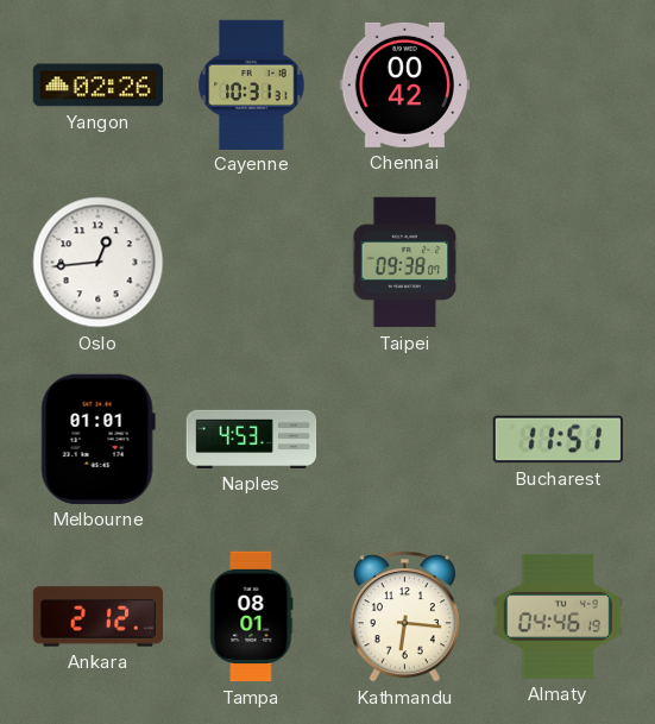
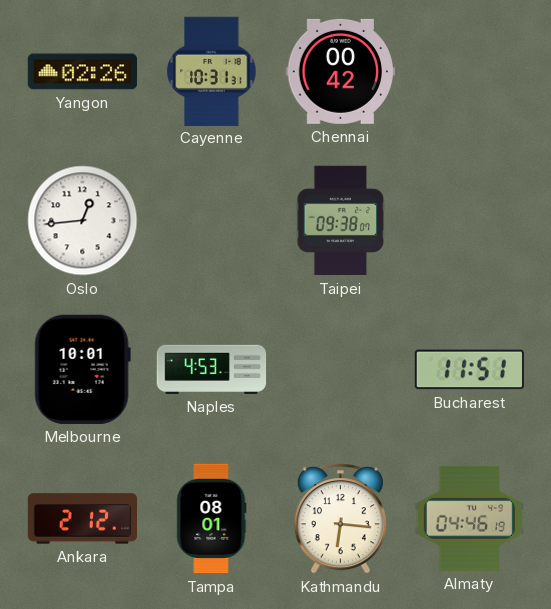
Melbourne: 01:01 -> 10:01 (82, 369)
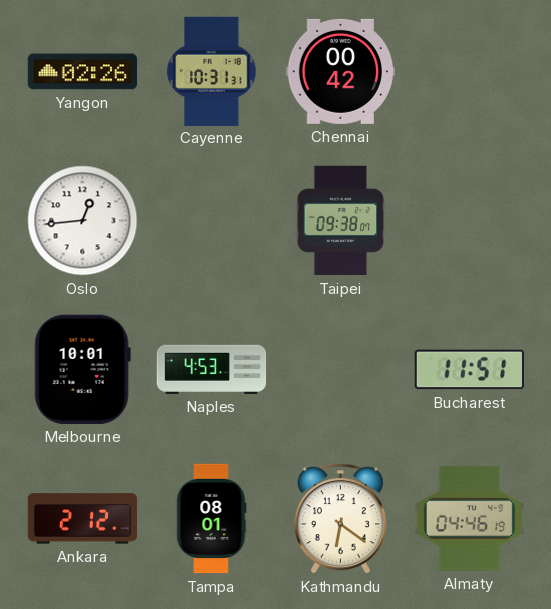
Kathmandu: 6:16 -> 6:21 (340, 519)
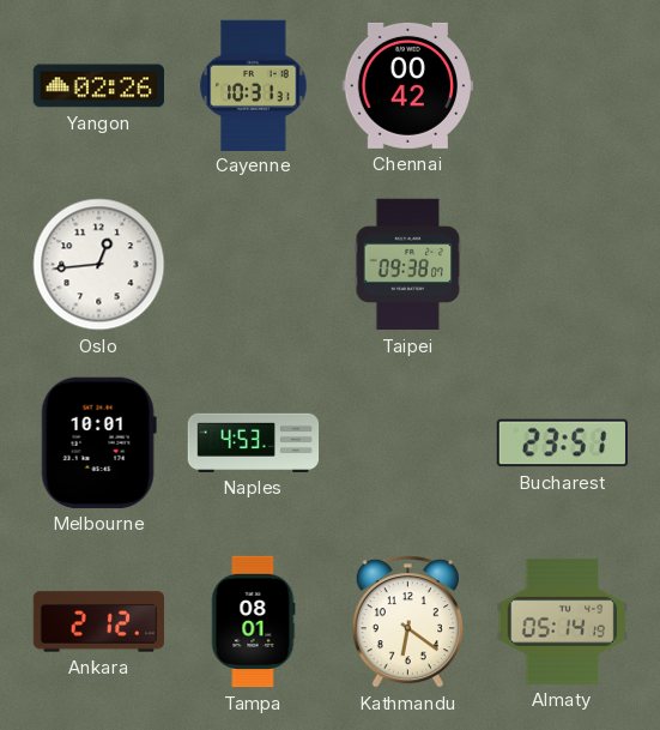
Bucharest: 11:51 -> 23:51 (562, 444)
Almaty: 04:46 -> 05:14 (562, 621)
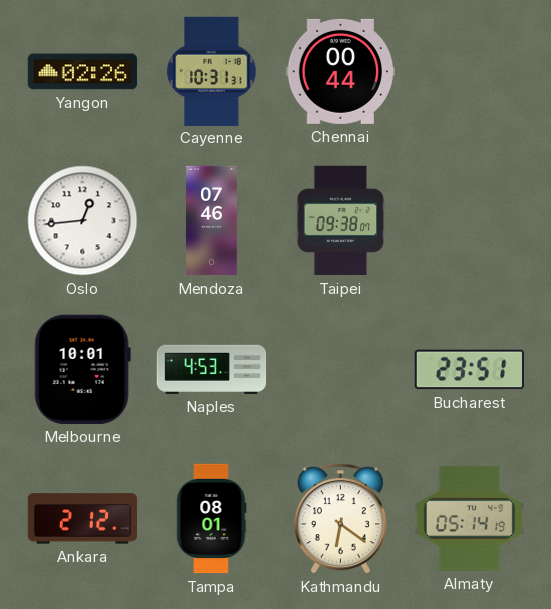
Chennai: 00:42 -> 00:44 (340, 71)
Mendoza: none -> 07:46 (212, 221)
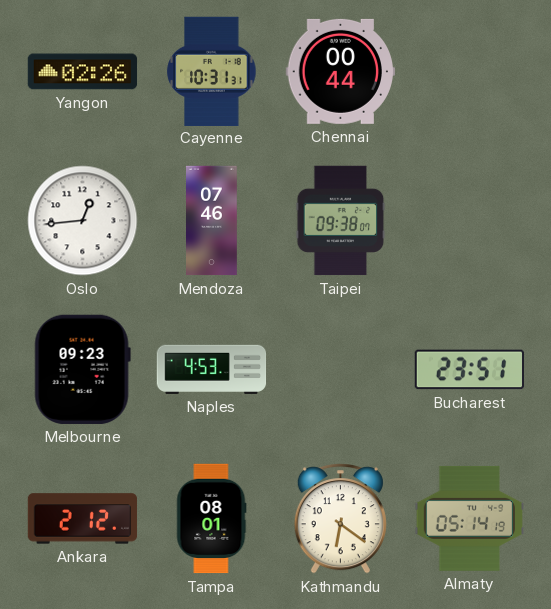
Melbourne: 10:01 -> 09:23 (82, 369)
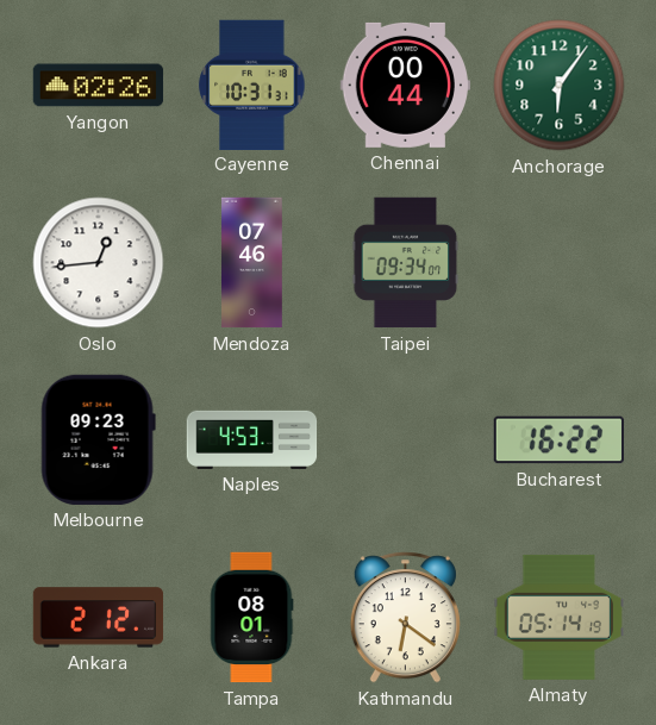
Anchorage: none -> 6:06 (560, 86)
Taipei: 09:38 -> 09:34 (406, 263)
Bucharest: 23:51 -> 16:22 (558, 440)
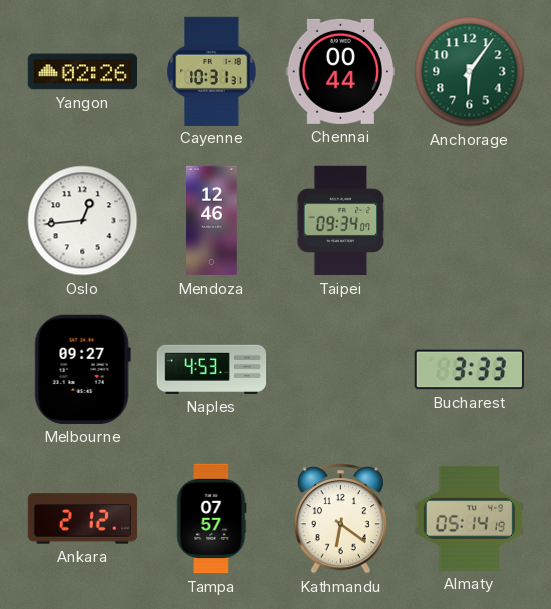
Mendoza: 07:46 -> 12:46 (212, 221)
Melbourne: 09:23 -> 09:27 (82, 369)
Bucharest: 16:22 -> 3:33 (469, 370)
Tampa: 08:01 -> 07:57 (211, 519)
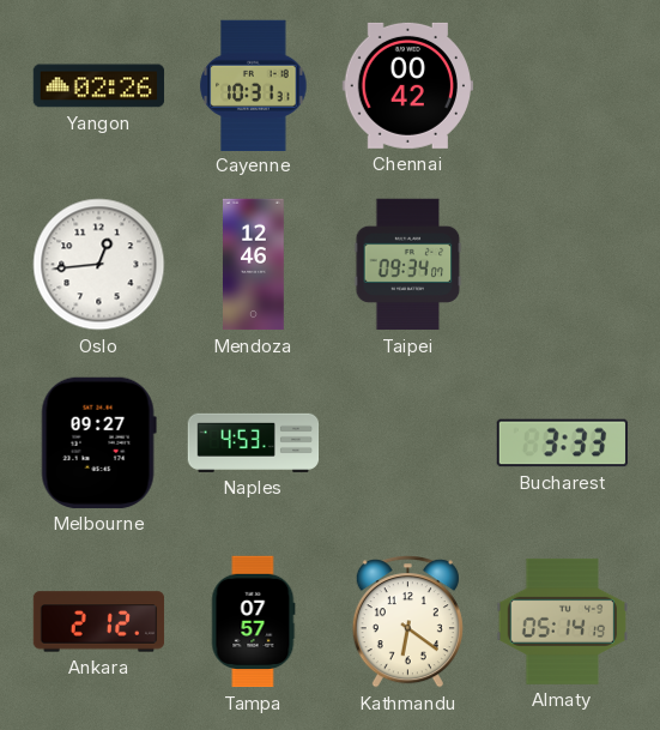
Chennai: 00:44 -> 00:42 (407, 85)
Anchorage: 6:06 -> none (470, 72)
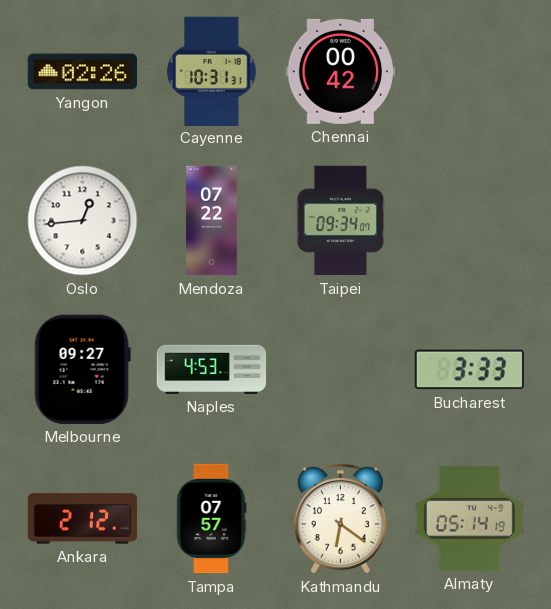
Mendoza: 12:46 -> 07:22 (212, 221)
